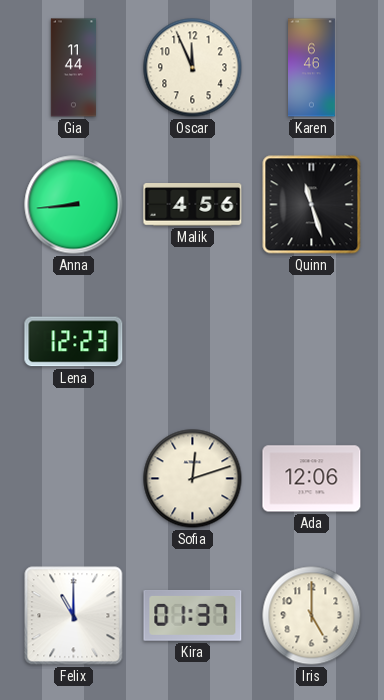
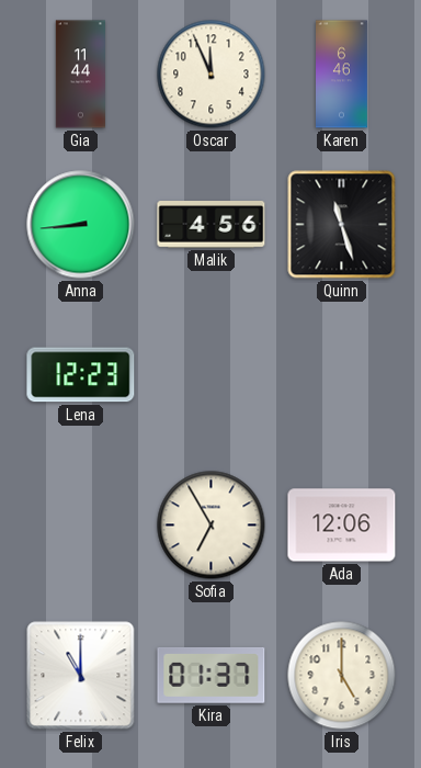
Sofia: 12:12 -> 6:55 (212, 526)
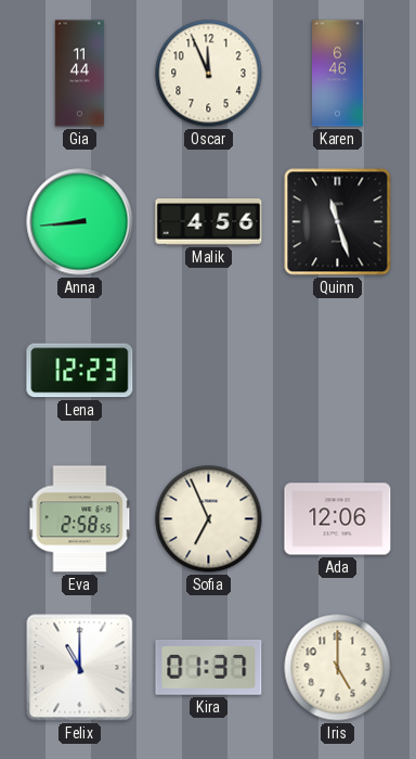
Eva: none -> 2:58 (80, 519)
Sofia: 6:55 -> 6:56 (209, 519)
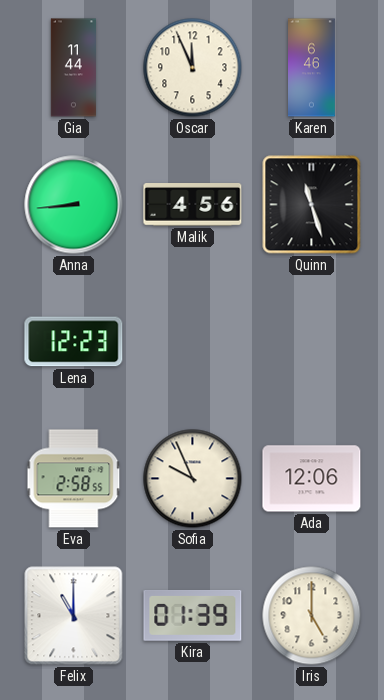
Sofia: 6:56 -> 9:56 (193, 479)
Kira: 01:37 -> 01:39 (193, 616)
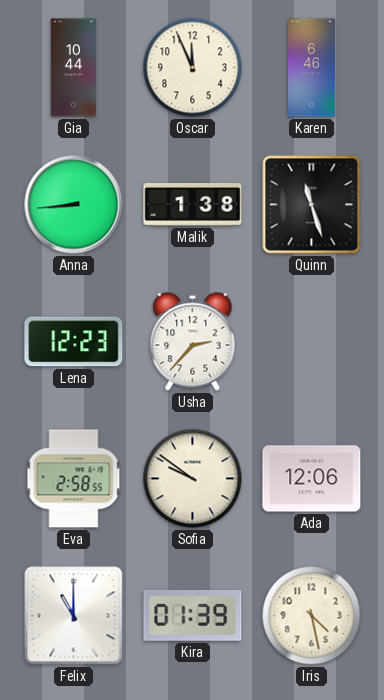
Gia: 11:44 -> 10:44 (73, 68)
Malik: 4:56 -> 1:38 (193, 205)
Usha: none -> 2:37 (193, 342)
Sofia: 9:56 -> 9:51 (193, 479)
Iris: 5:00 -> 4:28 (312, 616)
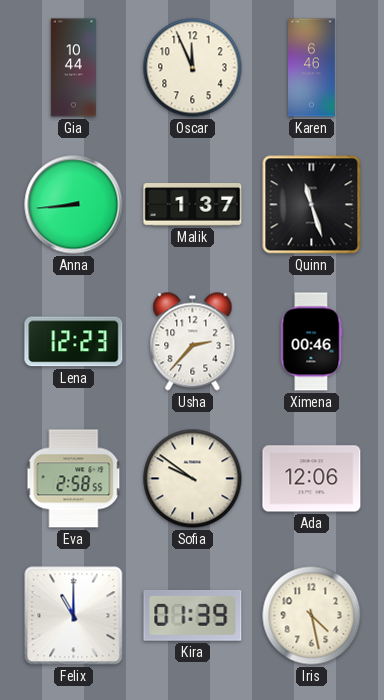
Malik: 1:38 -> 1:37 (193, 205)
Ximena: none -> 00:46 (311, 342)
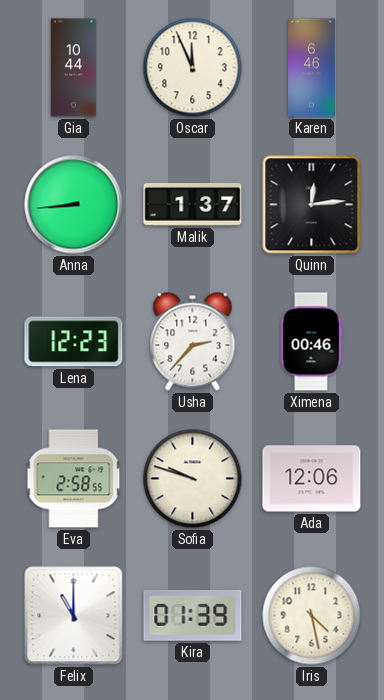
Quinn: 11:27 -> 12:14 (312, 205)
Sofia: 9:51 -> 9:48 (193, 479)
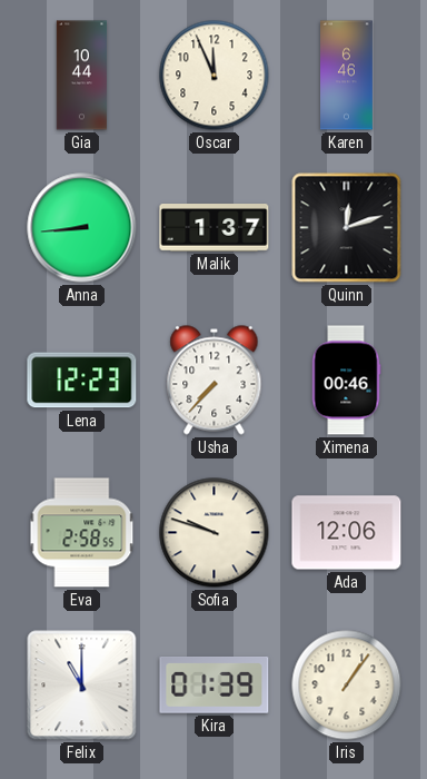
Quinn: 12:14 -> 12:12 (347, 228)
Usha: 2:37 -> 7:37 (215, 381)
Iris: 4:28 -> 1:06 (347, 686)
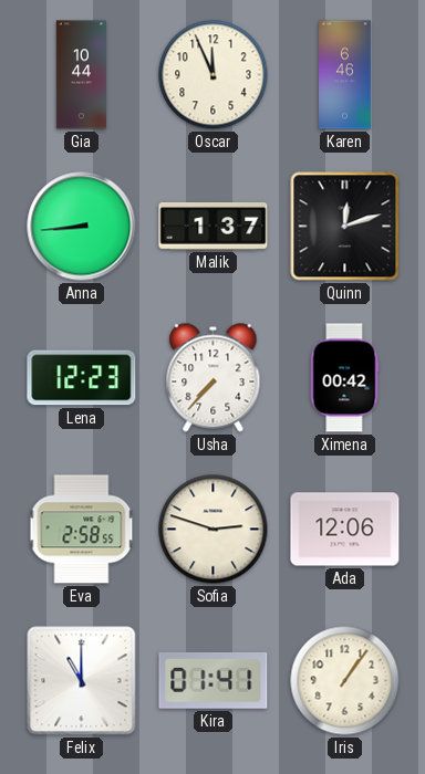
Ximena: 00:46 -> 00:42 (344, 378)
Sofia: 9:48 -> 2:48 (214, 530)
Kira: 01:39 -> 01:41 (214, 681)
